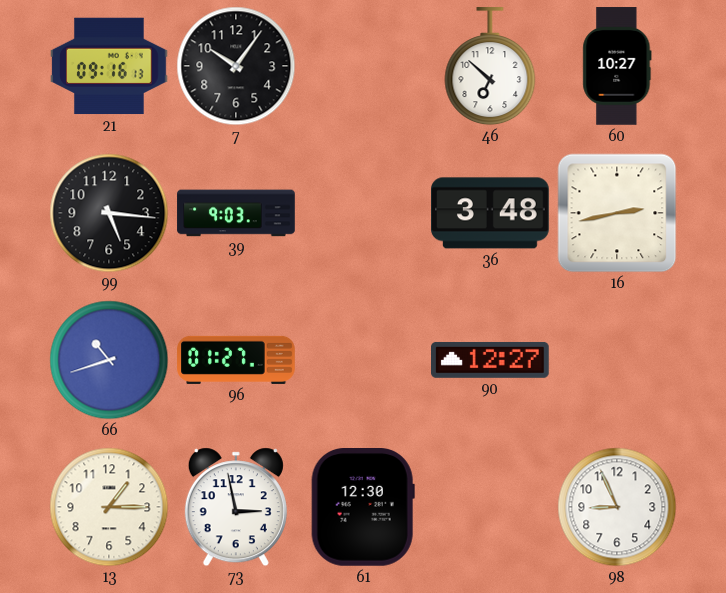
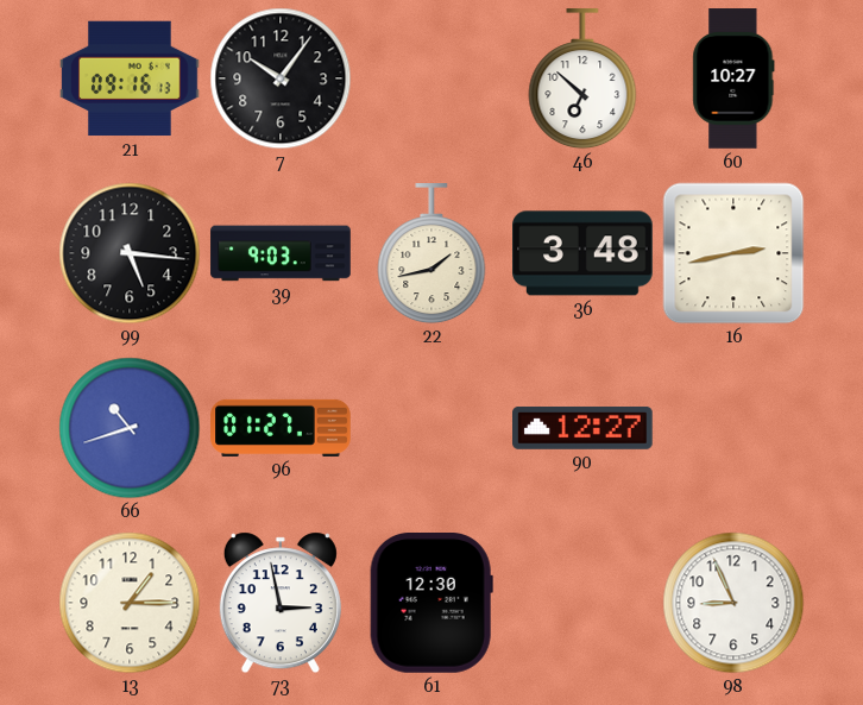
22: none -> 1:43 (431, 254)
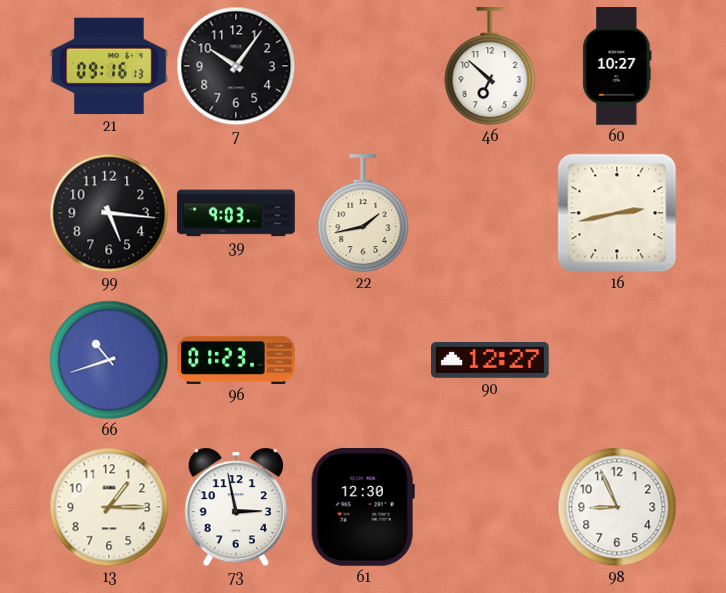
36: 3:48 -> none (582, 253)
96: 01:27 -> 01:23 (236, 360)
